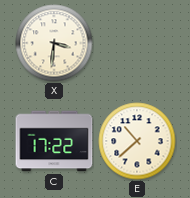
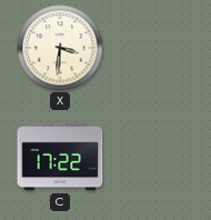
E: 10:38 -> none (137, 141)
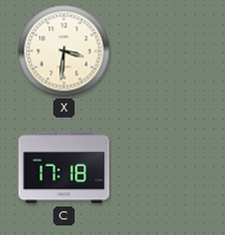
C: 17:22 -> 17:18 (64, 167)
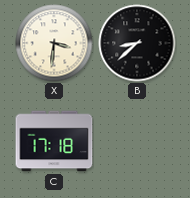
B: none -> 8:38 (137, 43)
